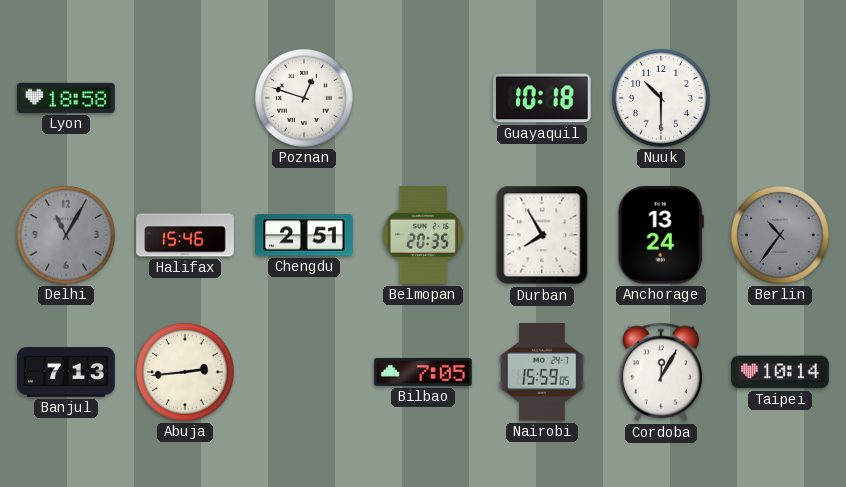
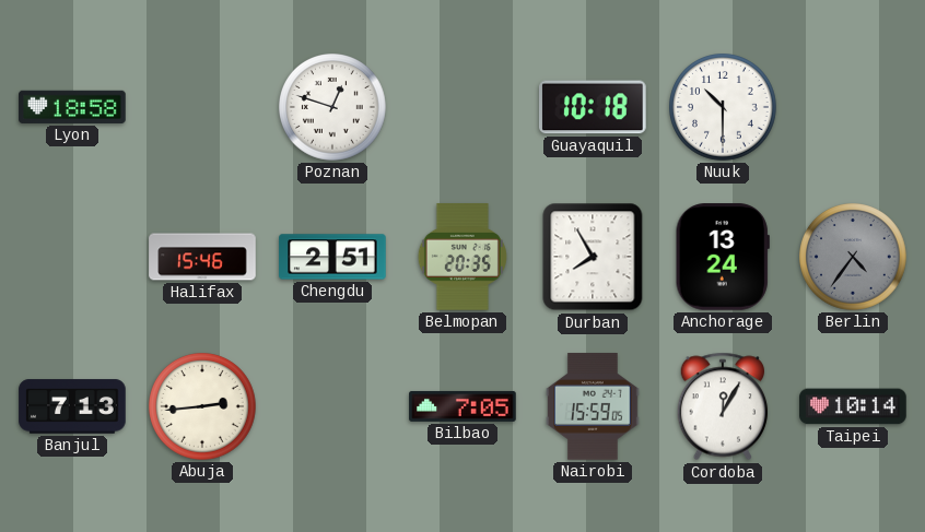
Delhi: 11:05 -> none (67, 236)
Berlin: 10:36 -> 4:36 (854, 258)
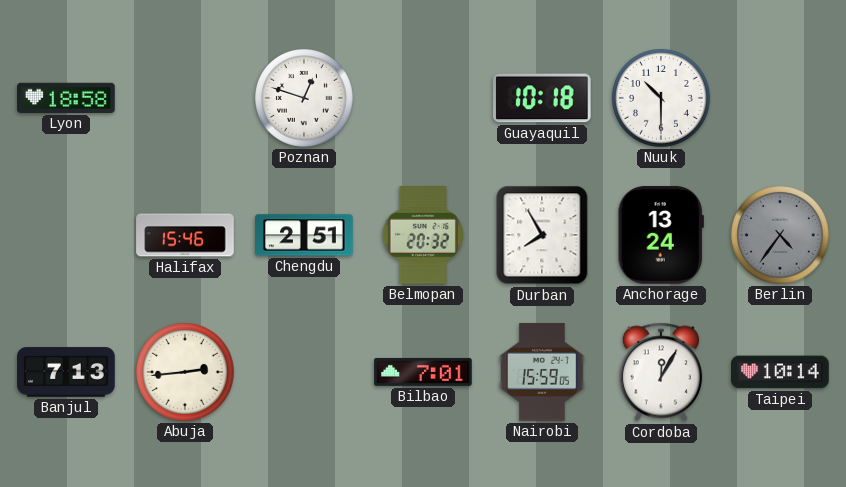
Belmopan: 20:35 -> 20:32 (423, 235)
Bilbao: 7:05 -> 7:01 (423, 372)
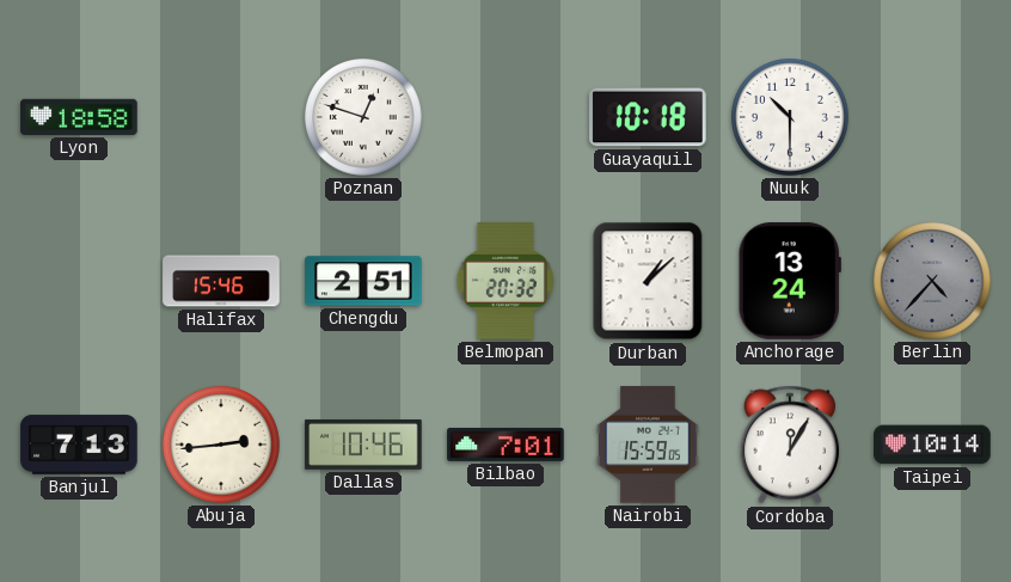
Durban: 7:55 -> 1:08 (648, 281)
Berlin: 4:36 -> 4:37 (933, 282)
Dallas: none -> 10:46 (363, 446)
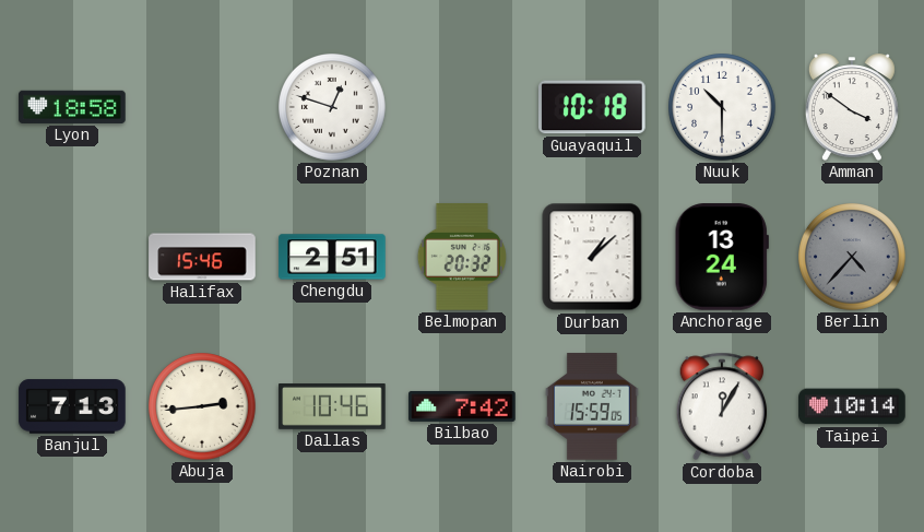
Amman: none -> 3:51 (852, 107)
Bilbao: 7:01 -> 7:42 (462, 406)
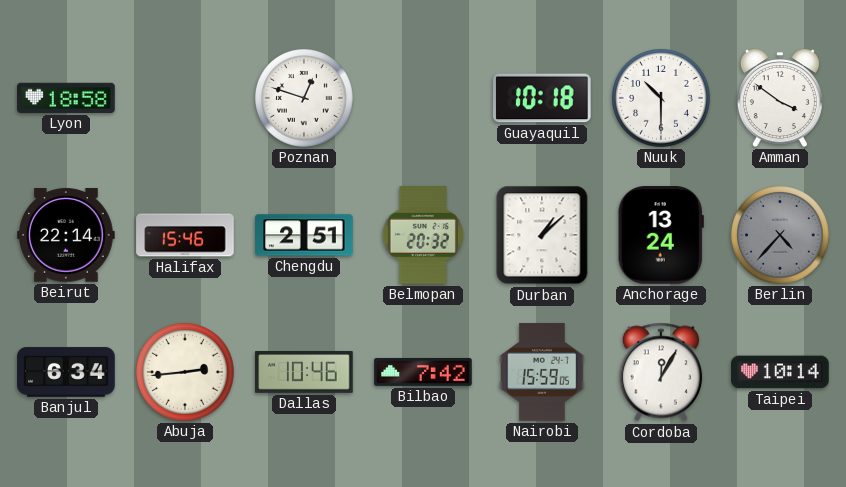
Beirut: none -> 22:14 (66, 235)
Banjul: 7:13 -> 6:34 (66, 372)
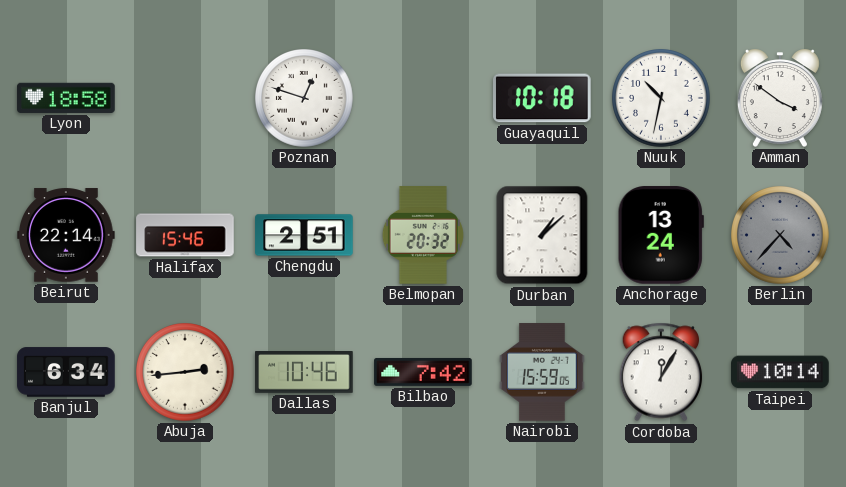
Nuuk: 10:30 -> 10:32 (662, 99)
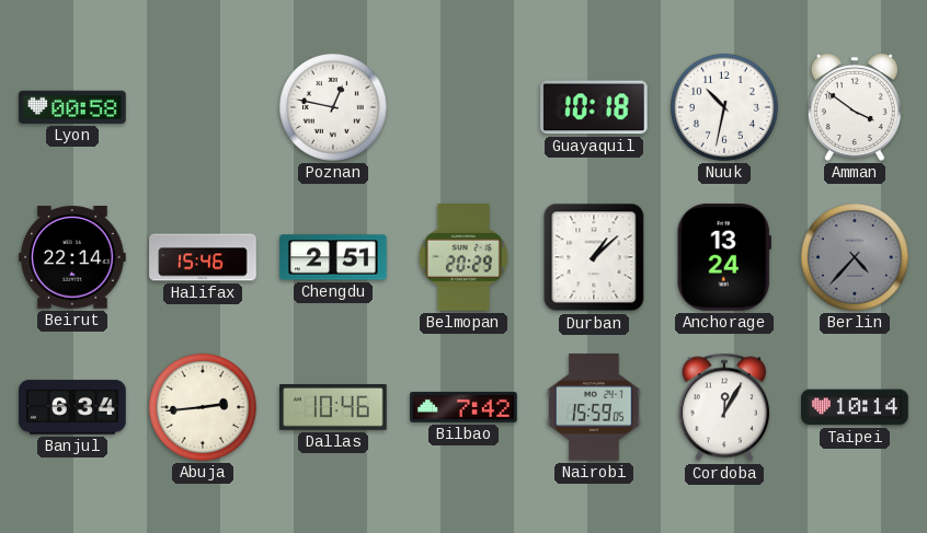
Lyon: 18:58 -> 00:58 (72, 107)
Poznan: 12:48 -> 12:47 (334, 108)
Belmopan: 20:32 -> 20:29 (463, 257)
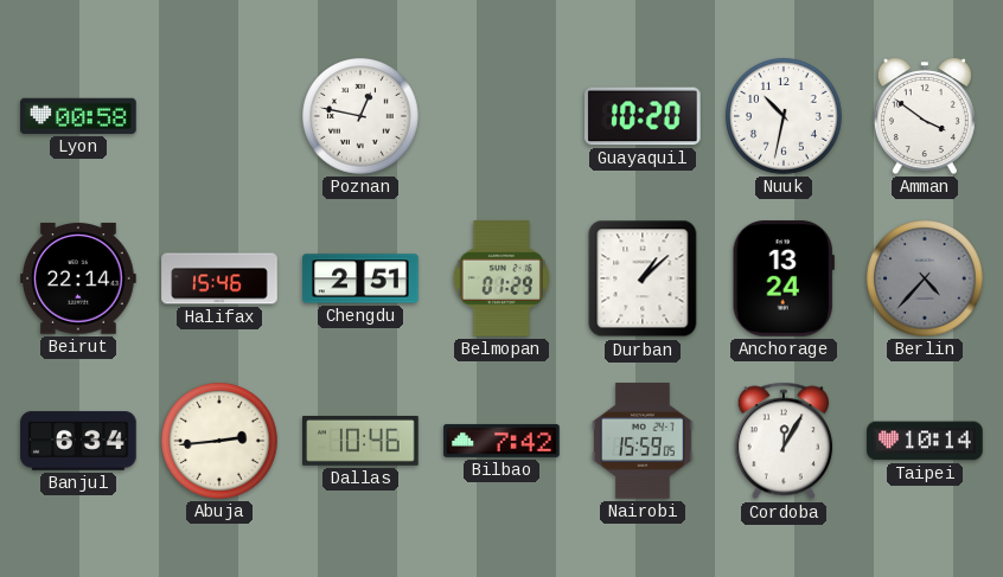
Guayaquil: 10:18 -> 10:20 (643, 116)
Belmopan: 20:29 -> 01:29 (502, 278)
